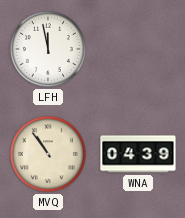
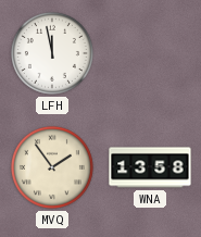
MVQ: 10:54 -> 1:54 (52, 167)
WNA: 04:39 -> 13:58 (150, 167)
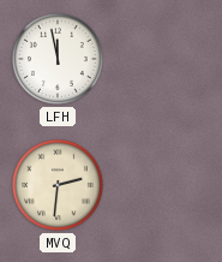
MVQ: 1:54 -> 2:31 (58, 185)
WNA: 13:58 -> none (150, 167)
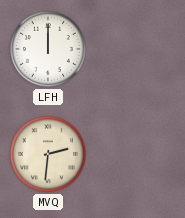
LFH: 11:58 -> 12:00 (48, 49)
